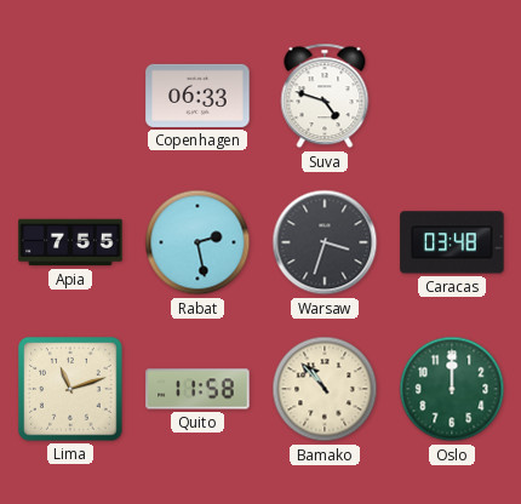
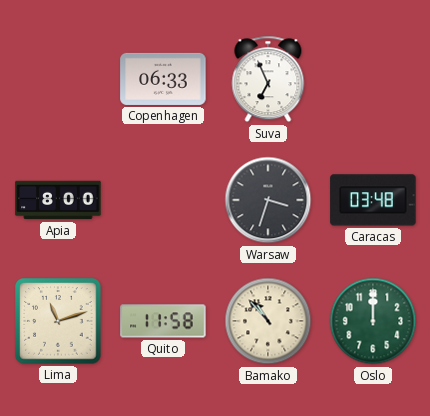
Suva: 4:48 -> 6:56 (268, 79)
Apia: 7:55 -> 8:00 (58, 200)
Rabat: 2:28 -> none (197, 242)
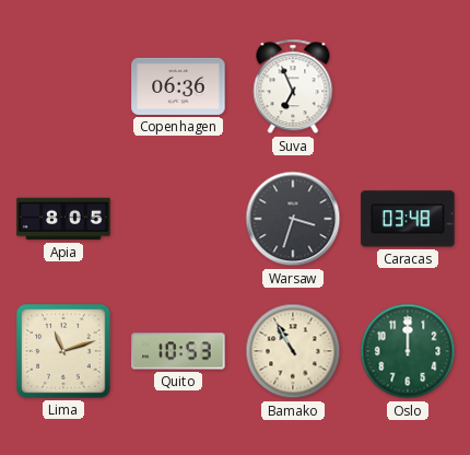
Copenhagen: 06:33 -> 06:36 (178, 86)
Apia: 8:00 -> 8:05 (63, 219)
Quito: 11:58 -> 10:53 (178, 351)
Bamako: 10:53 -> 10:55 (293, 351)
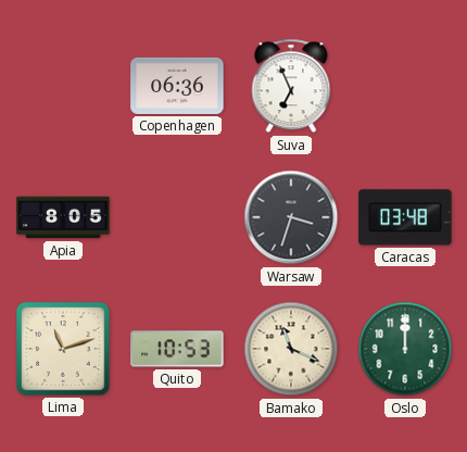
Bamako: 10:55 -> 11:19 (291, 349)
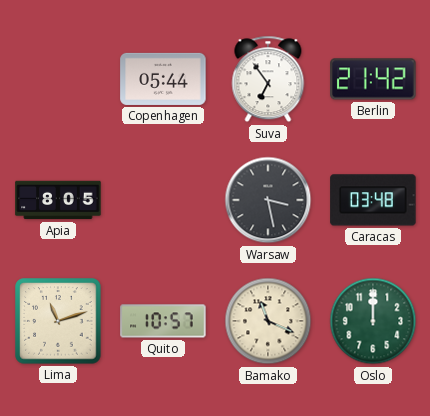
Copenhagen: 06:36 -> 05:44 (163, 79)
Suva: 6:56 -> 6:54 (268, 79)
Berlin: none -> 21:42 (373, 79)
Warsaw: 3:33 -> 3:28 (268, 200)
Quito: 10:53 -> 10:57 (163, 321)
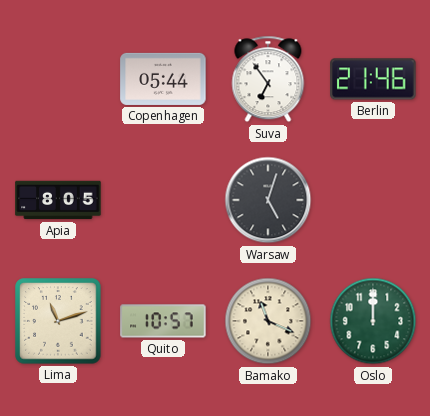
Berlin: 21:42 -> 21:46 (373, 79)
Warsaw: 3:28 -> 5:03 (268, 200)
Caracas: 03:48 -> none (373, 200)
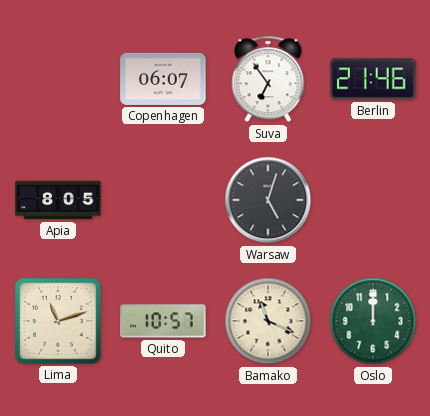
Copenhagen: 05:44 -> 06:07 (163, 79)
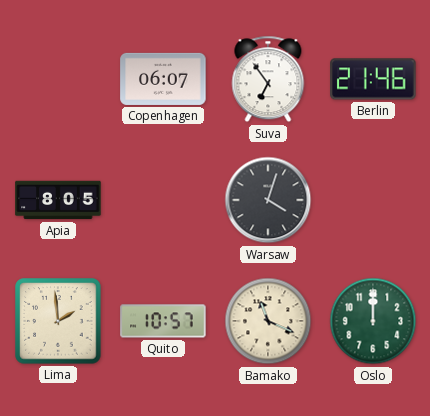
Warsaw: 5:03 -> 4:03 (268, 200)
Lima: 11:12 -> 1:59 (58, 321)
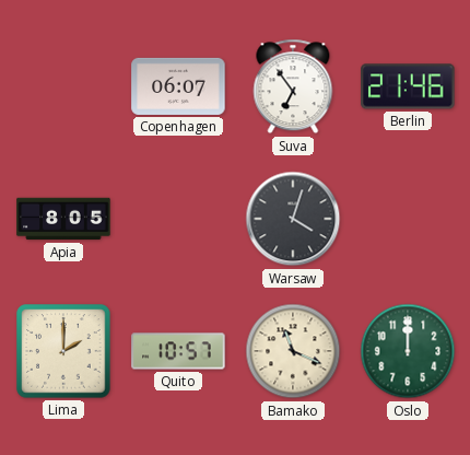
Lima: 1:59 -> 2:00 (63, 351)
